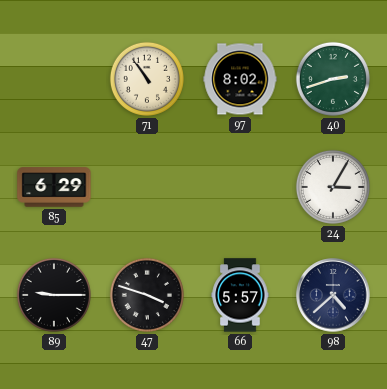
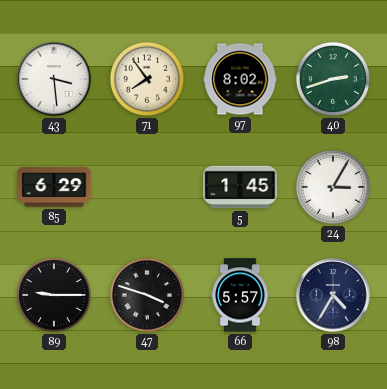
43: none -> 3:29 (54, 79)
71: 10:54 -> 7:54 (147, 79)
5: none -> 1:45 (240, 187)
98: 4:38 -> 4:35 (333, 295)
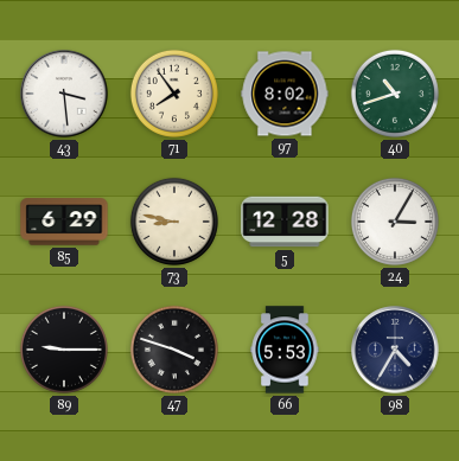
40: 2:42 -> 10:42 (395, 94)
73: none -> 8:47 (174, 222)
5: 1:45 -> 12:28 (285, 222)
66: 5:57 -> 5:53 (285, 350)
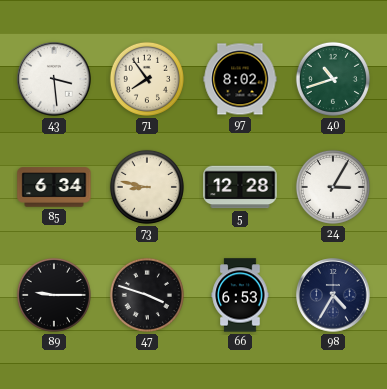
85: 6:29 -> 6:34 (54, 187)
66: 5:53 -> 6:53 (240, 295)
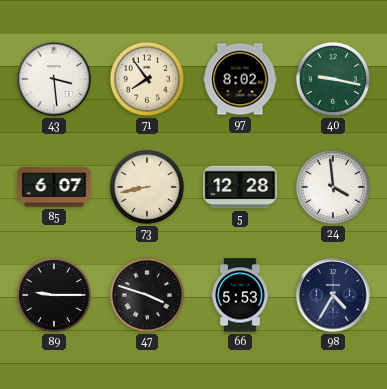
40: 10:42 -> 9:17 (333, 79)
85: 6:34 -> 6:07 (54, 187)
73: 8:47 -> 8:43 (147, 187)
24: 3:05 -> 3:59 (333, 187)
66: 6:53 -> 5:53 (240, 295)
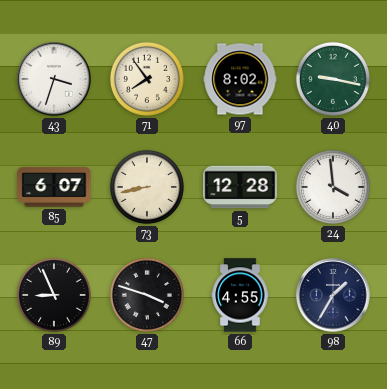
43: 3:29 -> 3:33 (54, 79)
89: 9:15 -> 8:56 (54, 295)
66: 5:53 -> 4:55 (240, 295)
98: 4:35 -> 1:35 (333, 295)
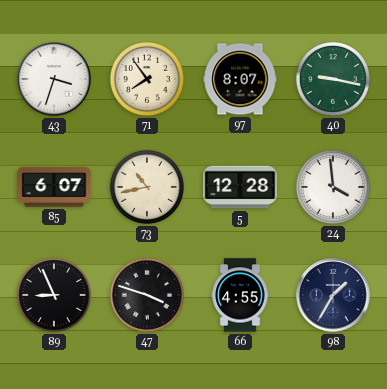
97: 8:02 -> 8:07 (240, 79)
73: 8:43 -> 10:43 (147, 187)
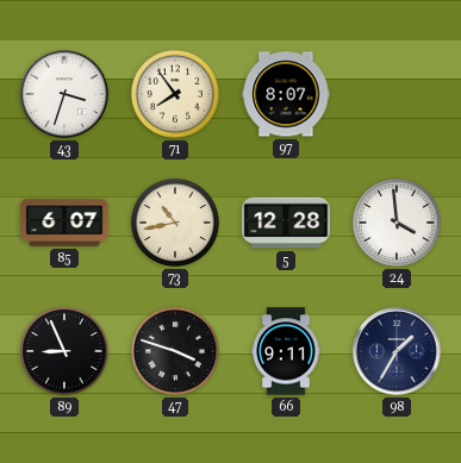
40: 9:17 -> none (333, 79)
66: 4:55 -> 9:11 (286, 351)
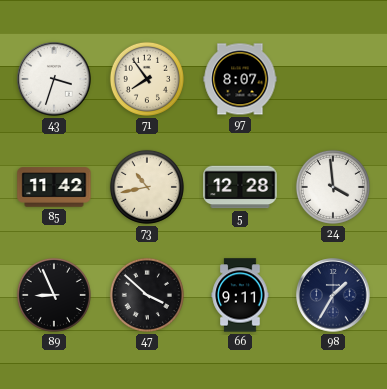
85: 6:07 -> 11:42 (54, 187)
47: 3:48 -> 3:52 (147, 295)
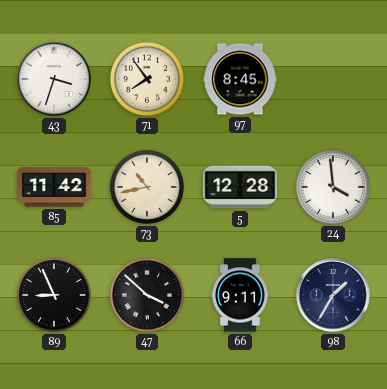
97: 8:07 -> 8:45 (240, 79)
